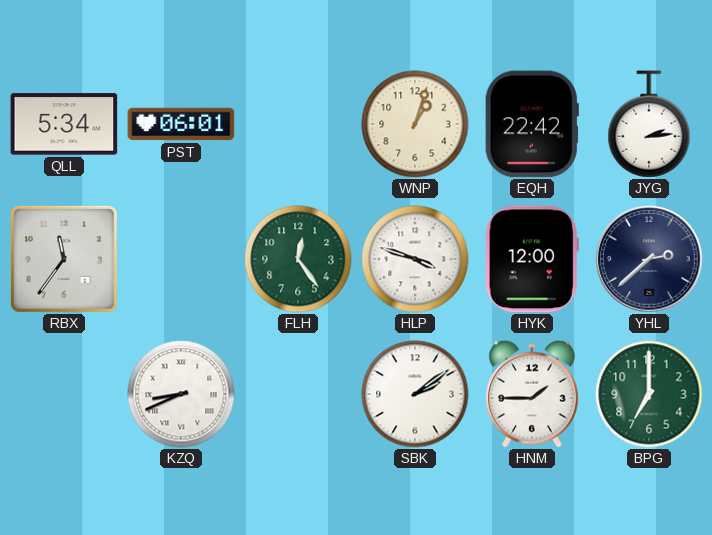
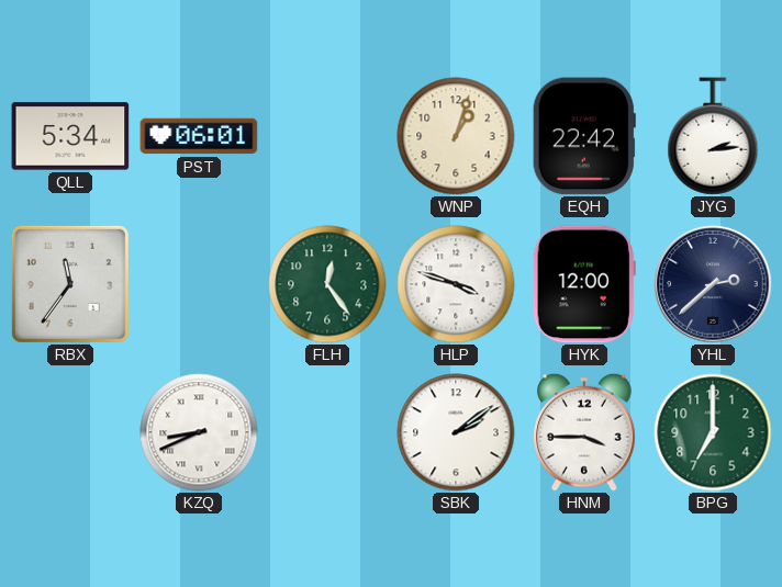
HNM: 1:45 -> 3:45 (584, 432)
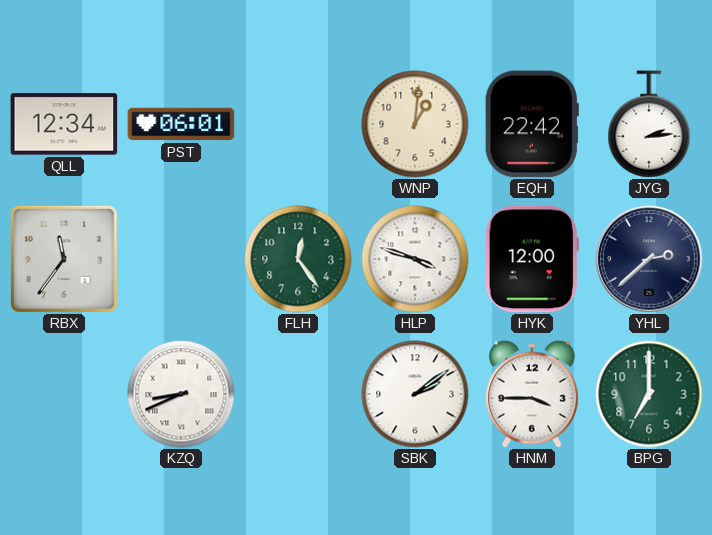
QLL: 5:34 -> 12:34 (64, 124)
WNP: 1:03 -> 1:01 (415, 124)
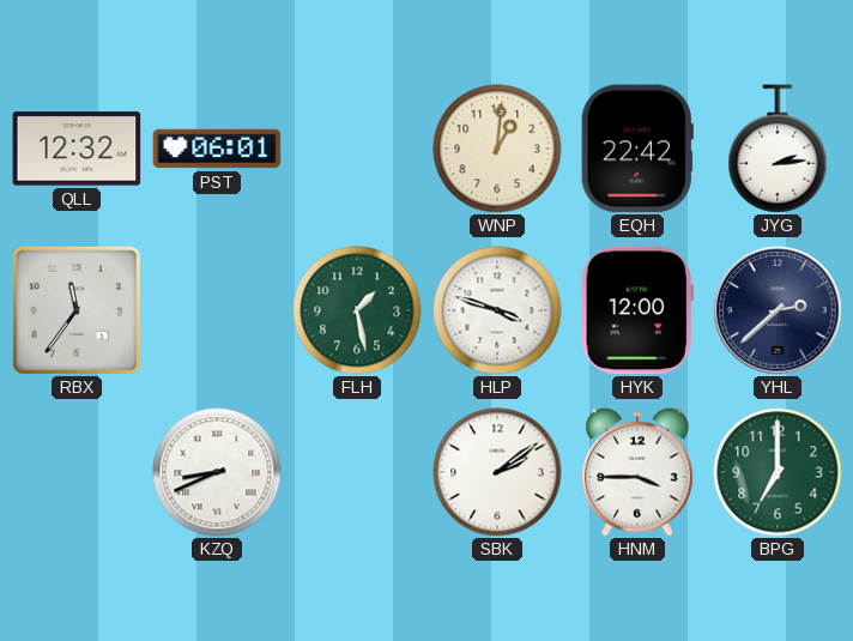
QLL: 12:34 -> 12:32 (77, 149)
FLH: 12:24 -> 1:28 (357, 310)
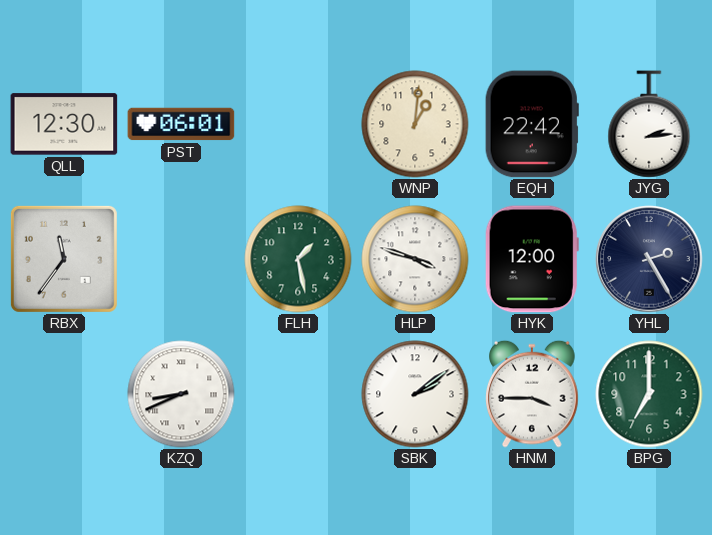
QLL: 12:32 -> 12:30 (64, 124)
YHL: 2:38 -> 2:25 (649, 259)
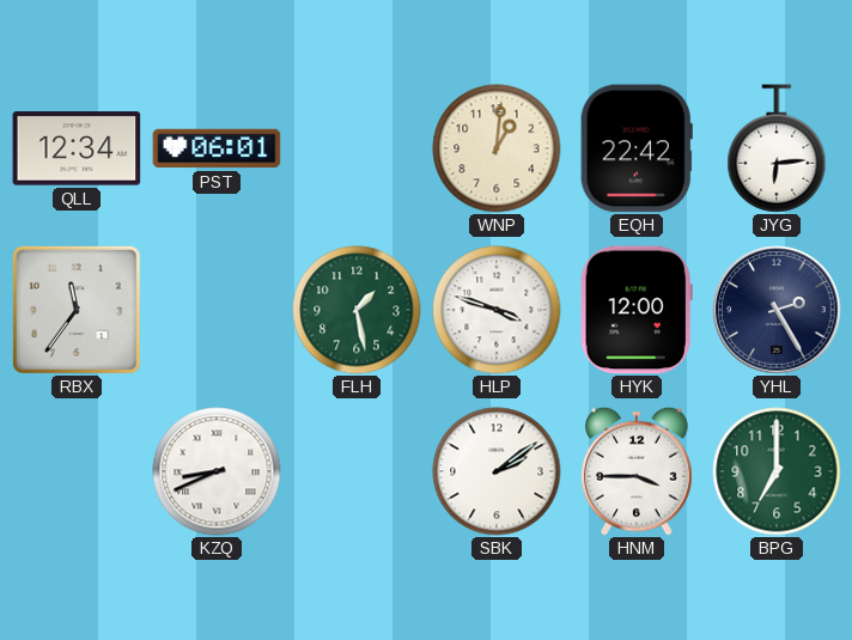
QLL: 12:30 -> 12:34 (77, 148)
JYG: 2:14 -> 6:14 (777, 148)
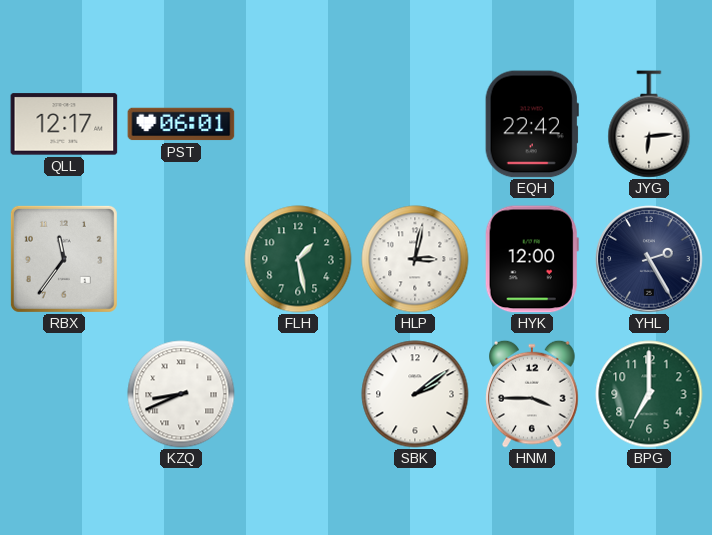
QLL: 12:34 -> 12:17 (64, 124)
WNP: 1:01 -> none (497, 148)
HLP: 3:48 -> 3:02 (415, 259)
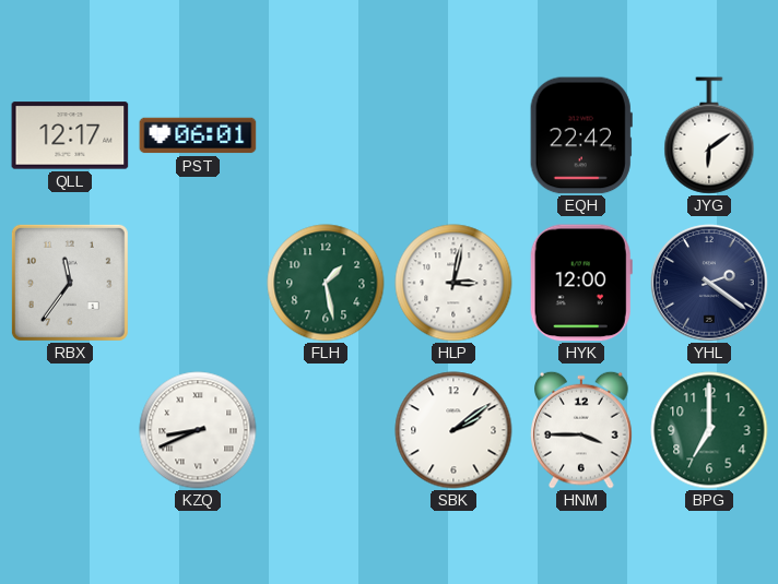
JYG: 6:14 -> 6:09 (709, 135)
YHL: 2:25 -> 2:21 (709, 283)
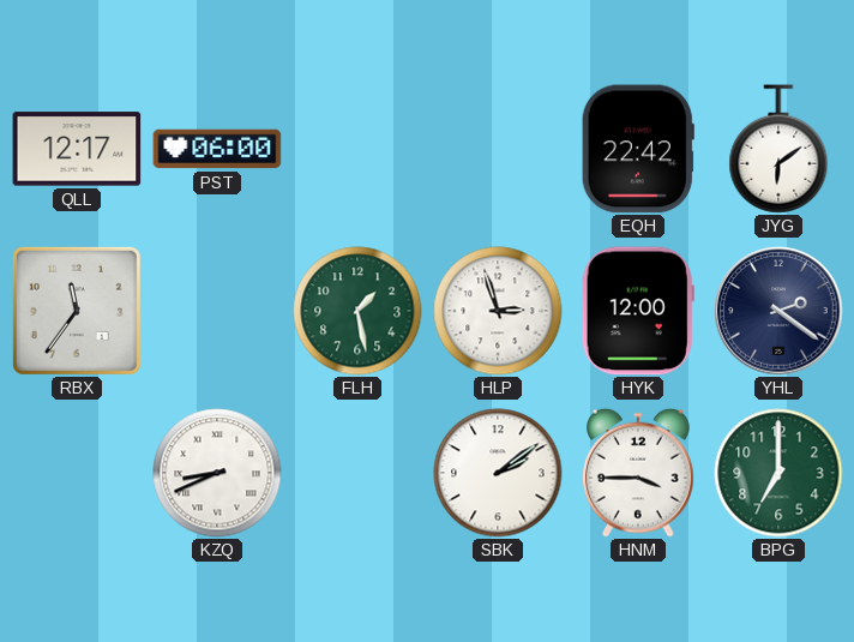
PST: 06:01 -> 06:00 (217, 149)
HLP: 3:02 -> 2:57 (498, 311)
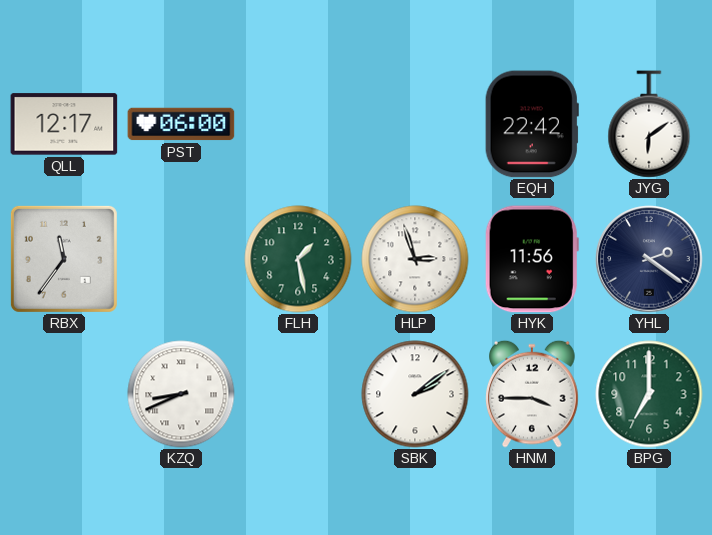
HYK: 12:00 -> 11:56 (532, 259)
